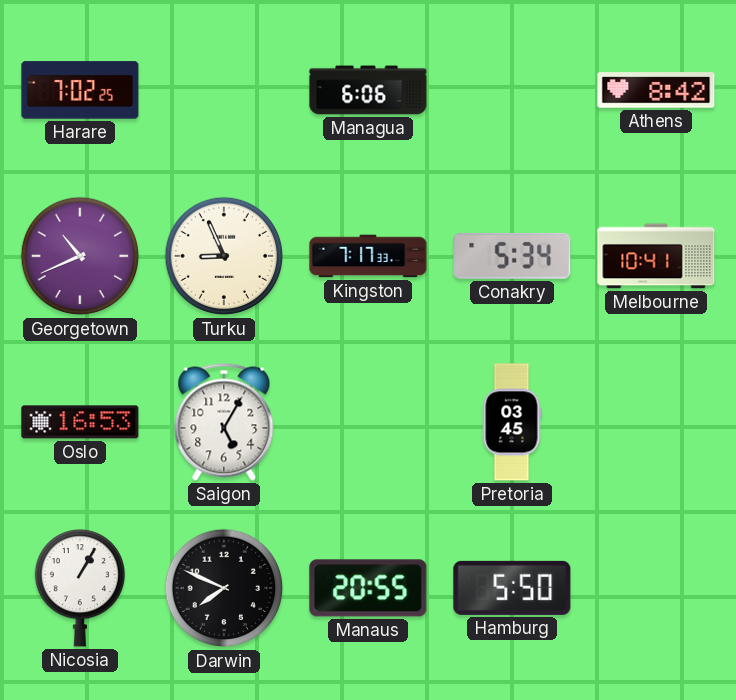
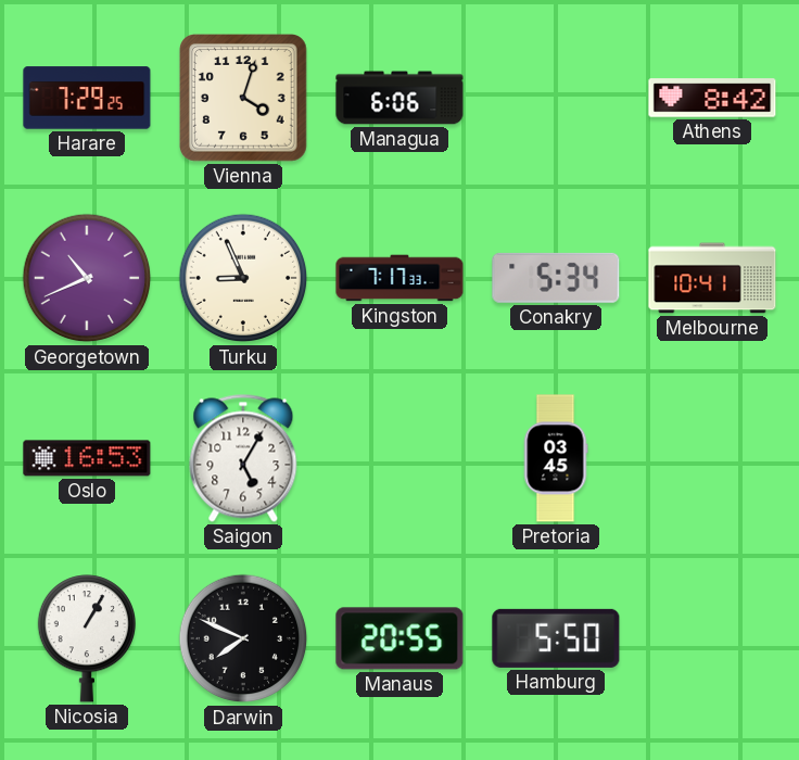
Harare: 7:02 -> 7:29 (87, 98)
Vienna: none -> 4:03 (244, 99)
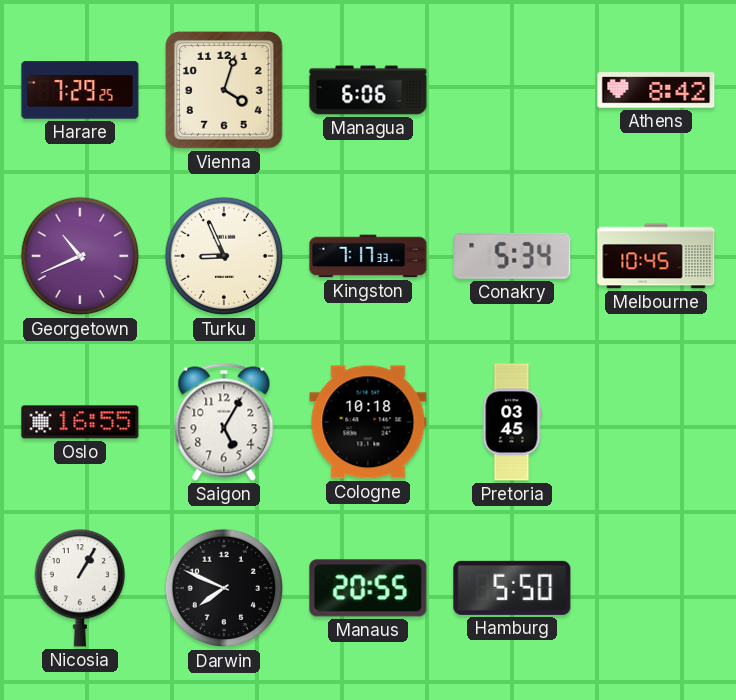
Melbourne: 10:41 -> 10:45 (656, 256)
Oslo: 16:53 -> 16:55 (80, 422)
Cologne: none -> 10:18 (368, 422)
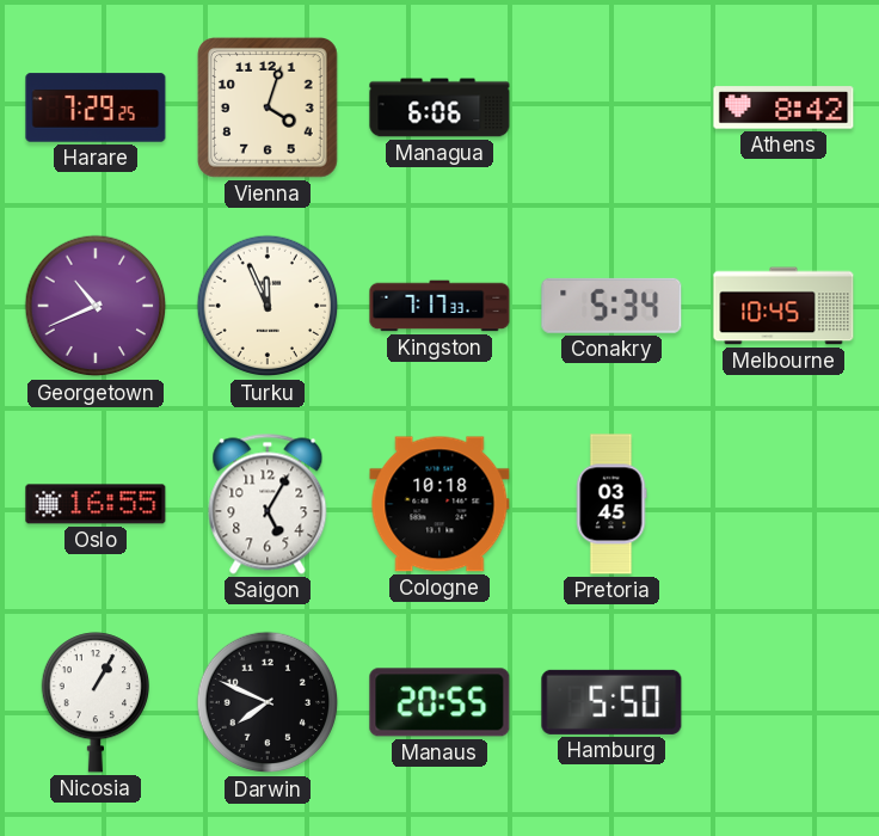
Turku: 8:56 -> 11:56 (268, 306)
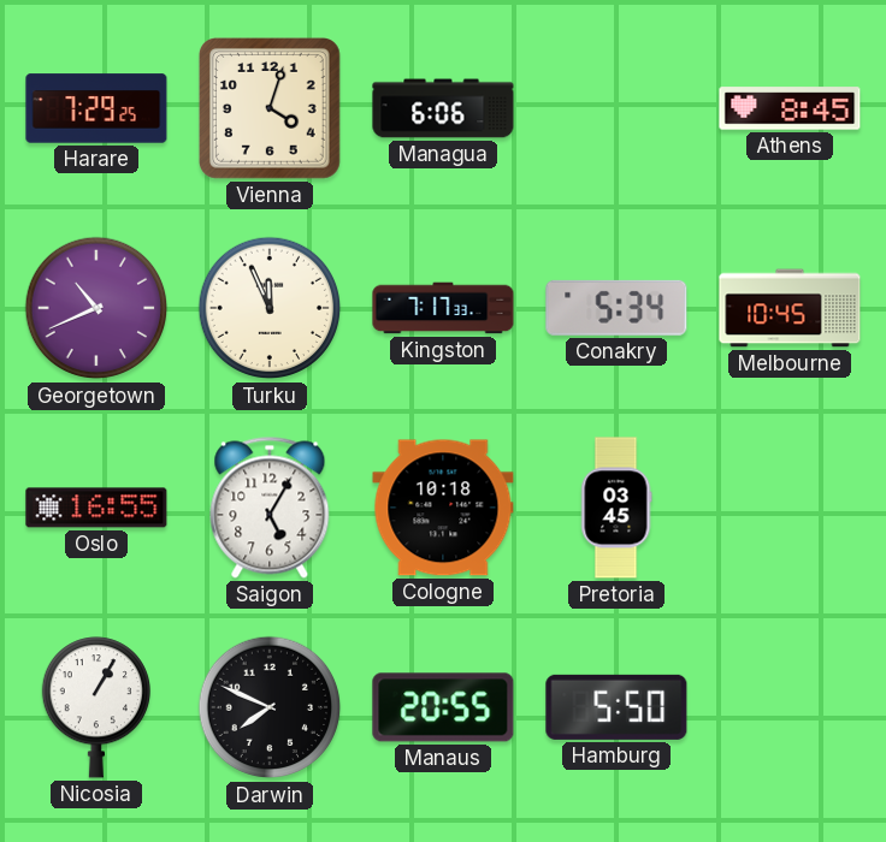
Athens: 8:42 -> 8:45 (790, 108)
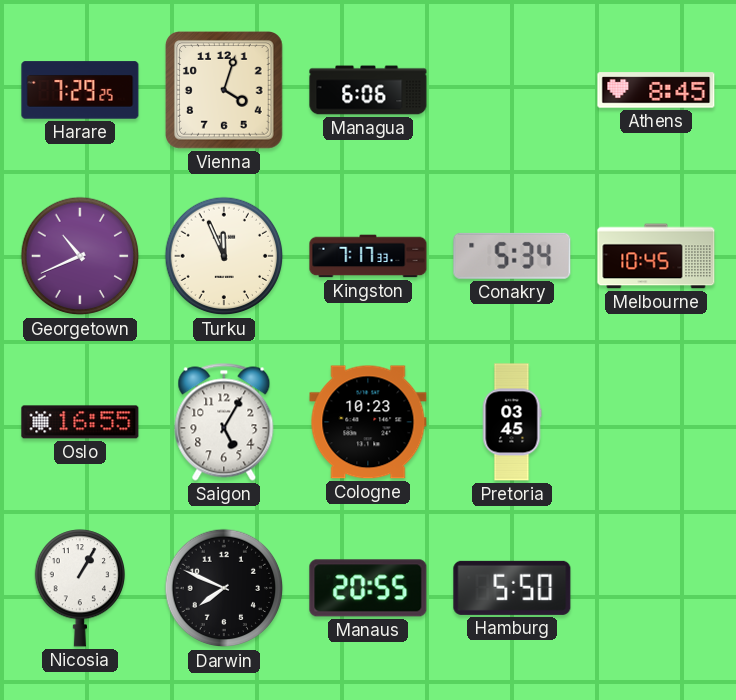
Cologne: 10:18 -> 10:23 (368, 422)
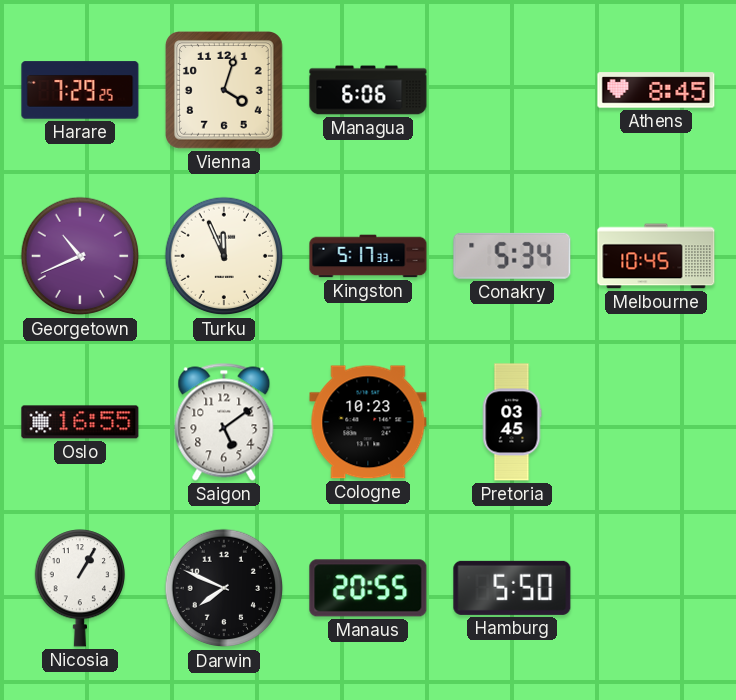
Kingston: 7:17 -> 5:17 (368, 256)
Saigon: 5:05 -> 5:09 (224, 422)
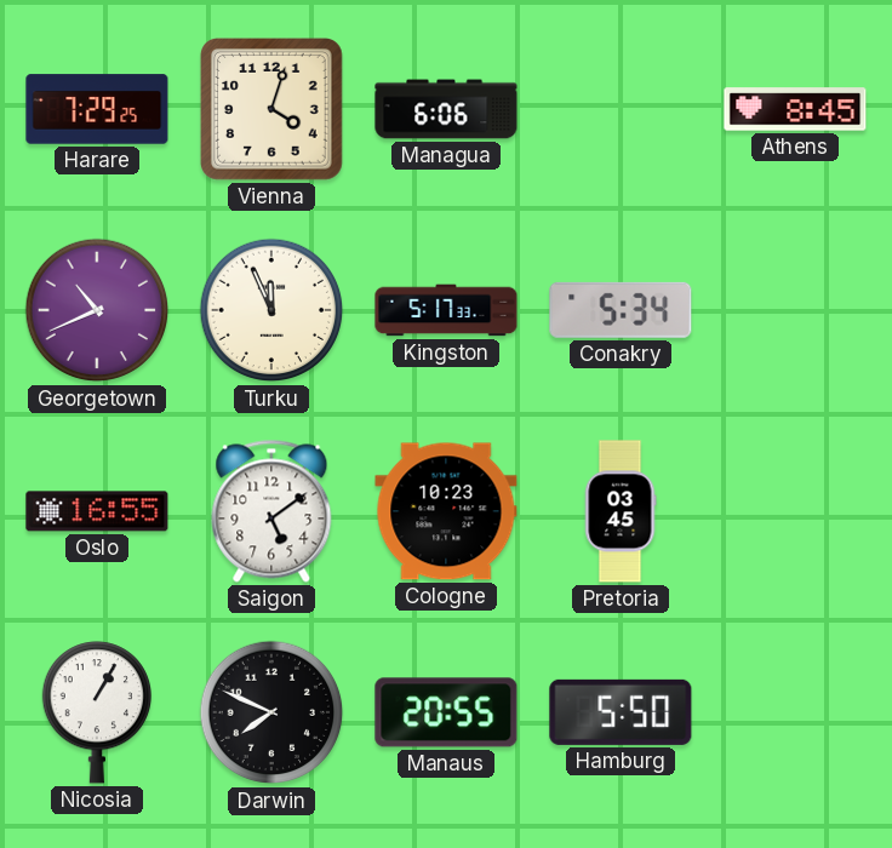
Melbourne: 10:45 -> none (656, 256)
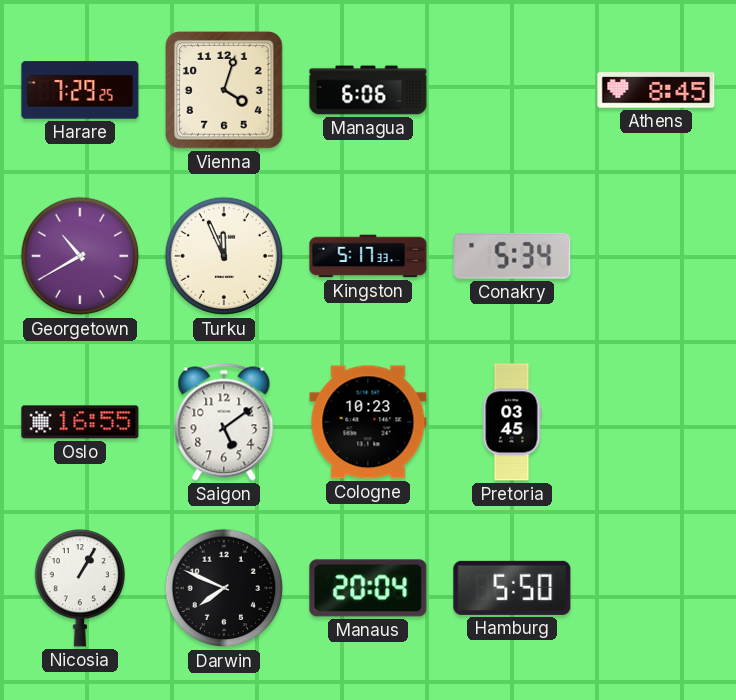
Georgetown: 10:41 -> 10:40 (80, 256)
Manaus: 20:55 -> 20:04 (368, 588)
